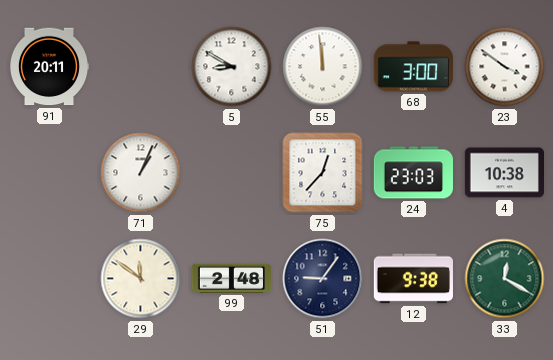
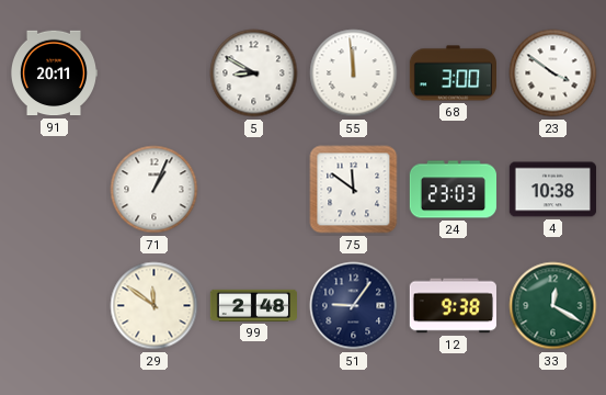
75: 12:37 -> 11:51 (354, 190)
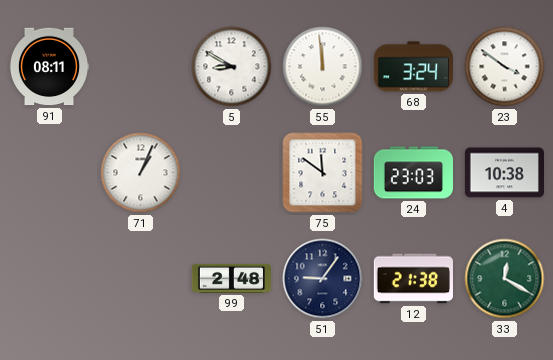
91: 20:11 -> 08:11 (48, 67)
68: 3:00 -> 3:24 (413, 67)
29: 11:51 -> none (155, 306)
12: 9:38 -> 21:38 (413, 279)
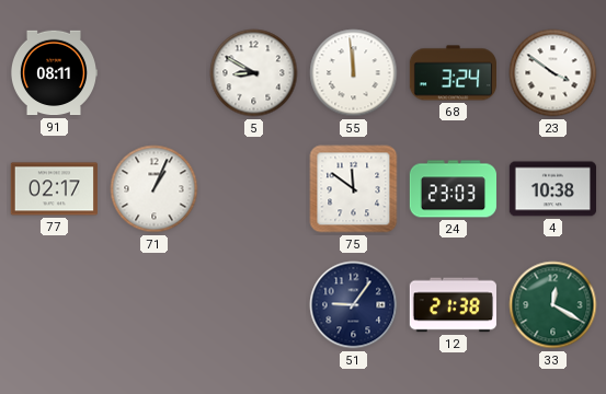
77: none -> 02:17 (54, 189)
99: 2:48 -> none (231, 278)
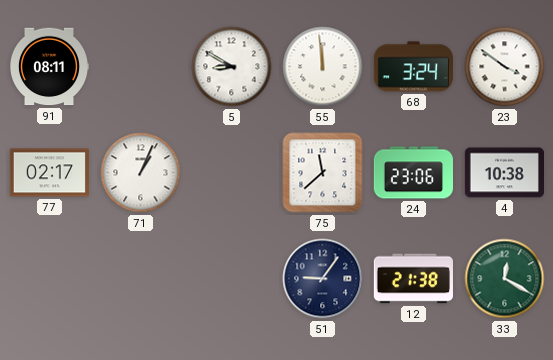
75: 11:51 -> 11:38 (323, 173)
24: 23:03 -> 23:06 (413, 173)
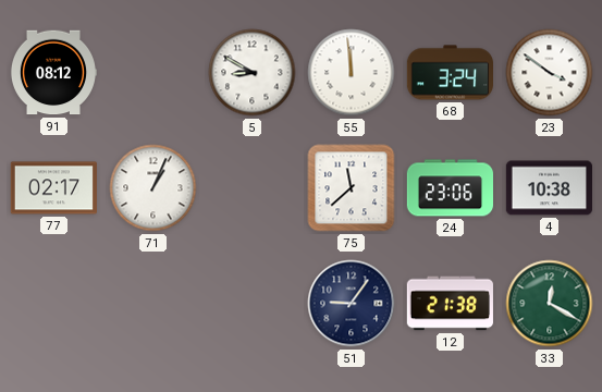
91: 08:11 -> 08:12 (52, 73)
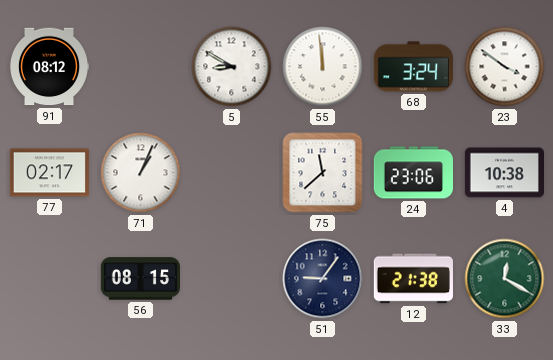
56: none -> 08:15 (140, 279)
